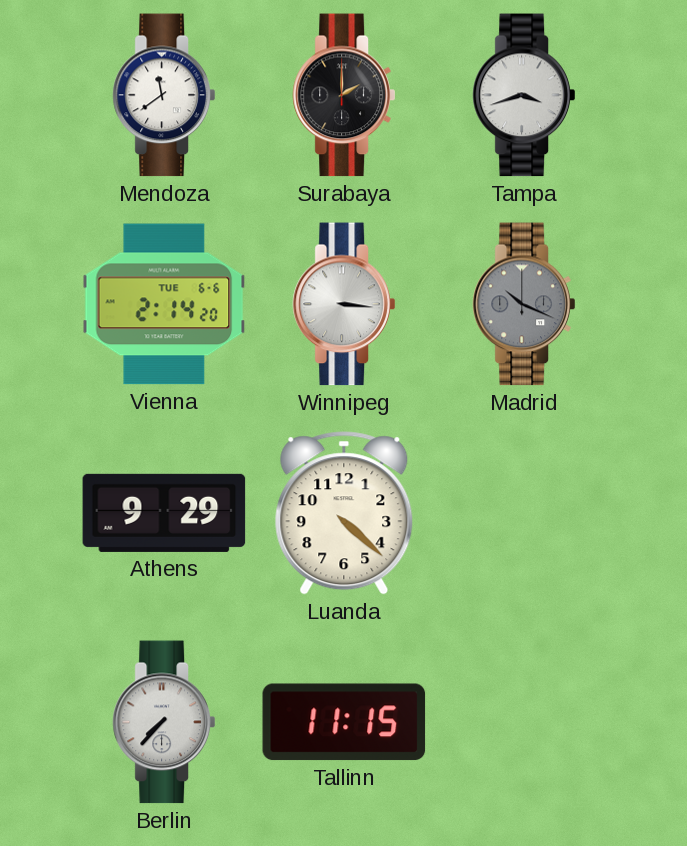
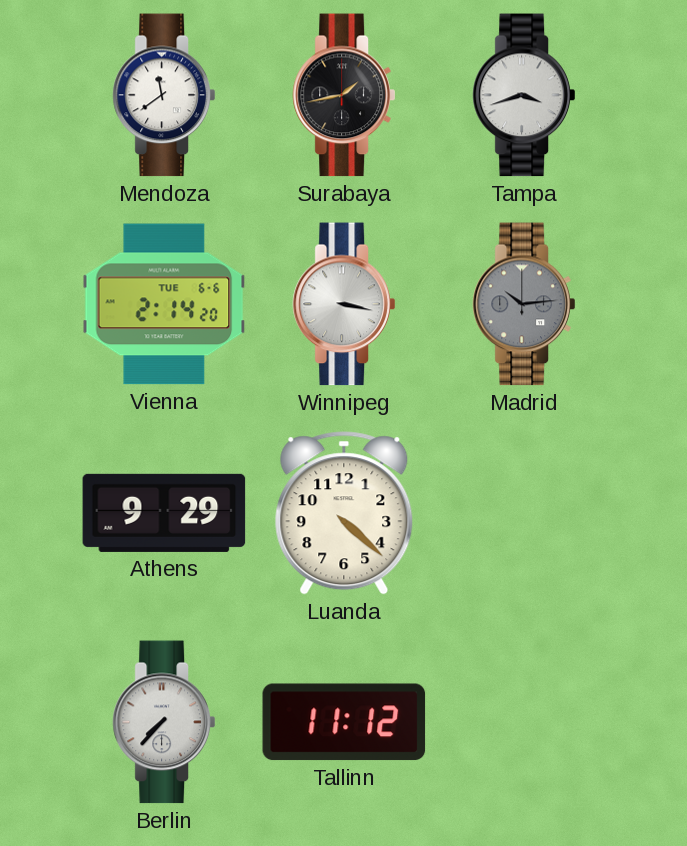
Surabaya: 2:00 -> 1:43 (344, 95)
Winnipeg: 3:16 -> 3:17 (344, 304)
Madrid: 10:19 -> 10:14 (524, 304)
Tallinn: 11:15 -> 11:12 (344, 722)
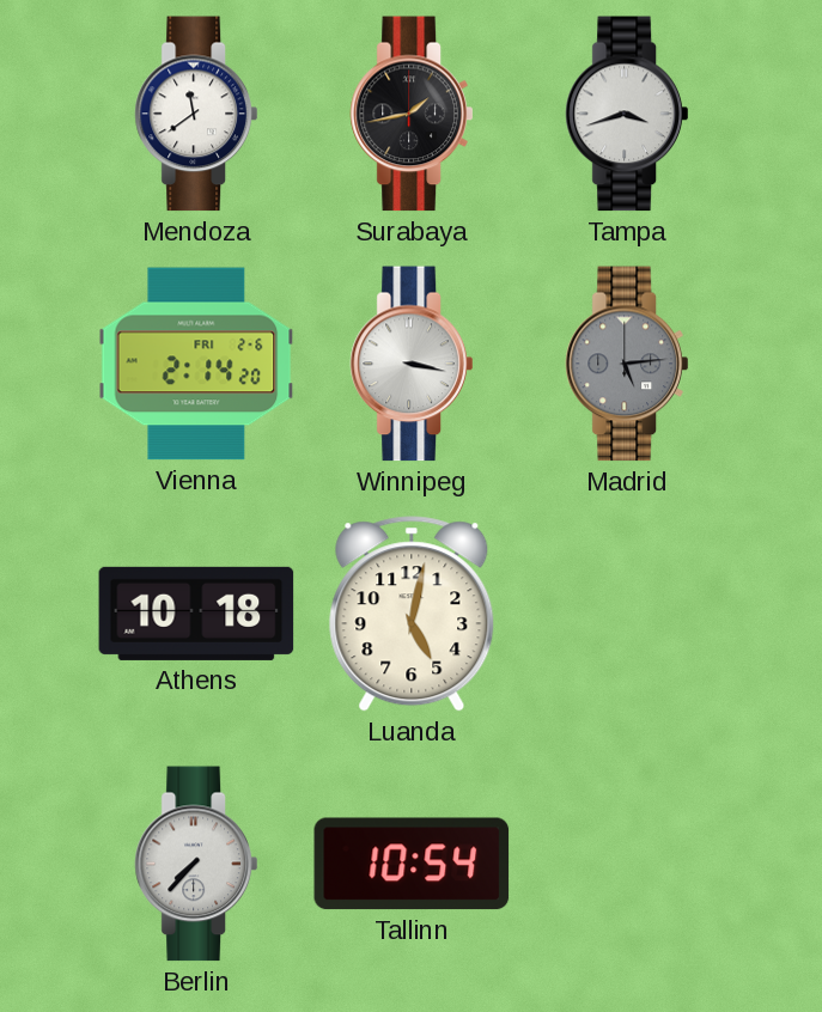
Vienna date: TUE 6-6 -> FRI 2-6 (196, 364)
Madrid: 10:14 -> 5:14 (627, 364)
Athens: 9:29 -> 10:18 (196, 614)
Luanda: 4:22 -> 5:02 (412, 614)
Tallinn: 11:12 -> 10:54 (412, 864)
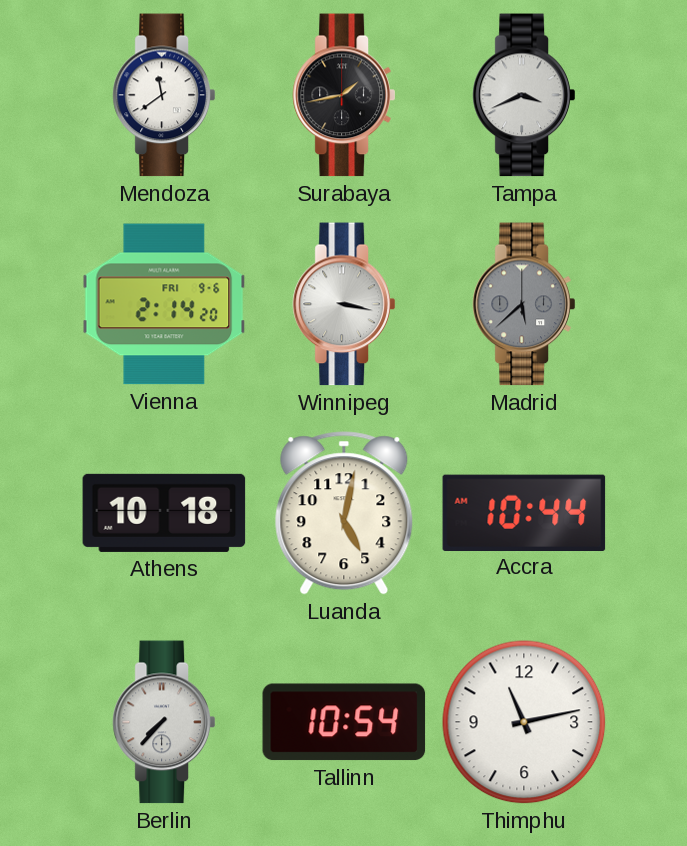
Tampa: 3:42 -> 3:41 (524, 95)
Vienna date: FRI 2-6 -> FRI 9-6 (164, 304)
Madrid: 5:14 -> 5:38 (524, 304)
Accra: none -> 10:44 (524, 512)
Thimphu: none -> 11:13 (524, 722)
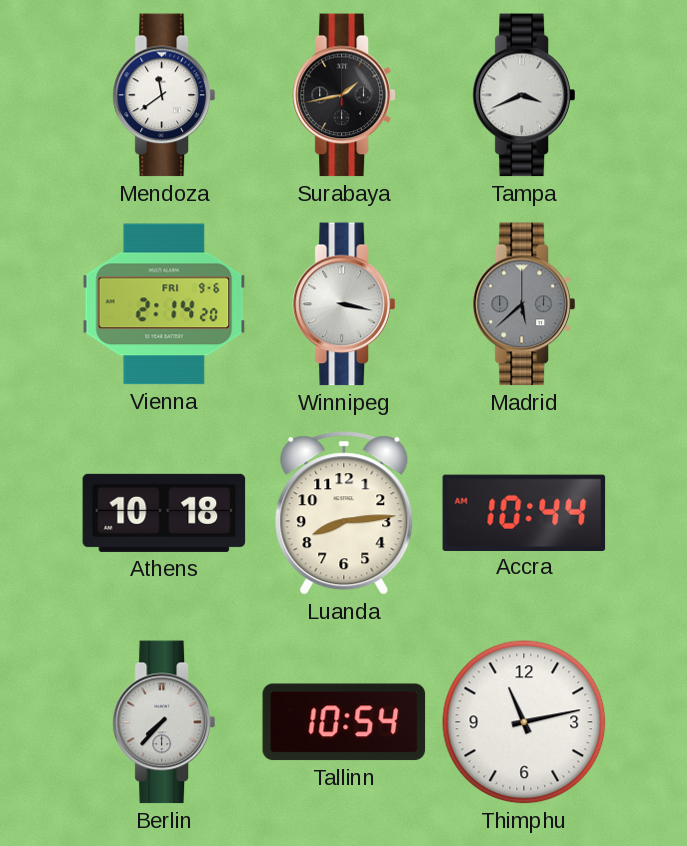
Luanda: 5:02 -> 8:14 (344, 513)
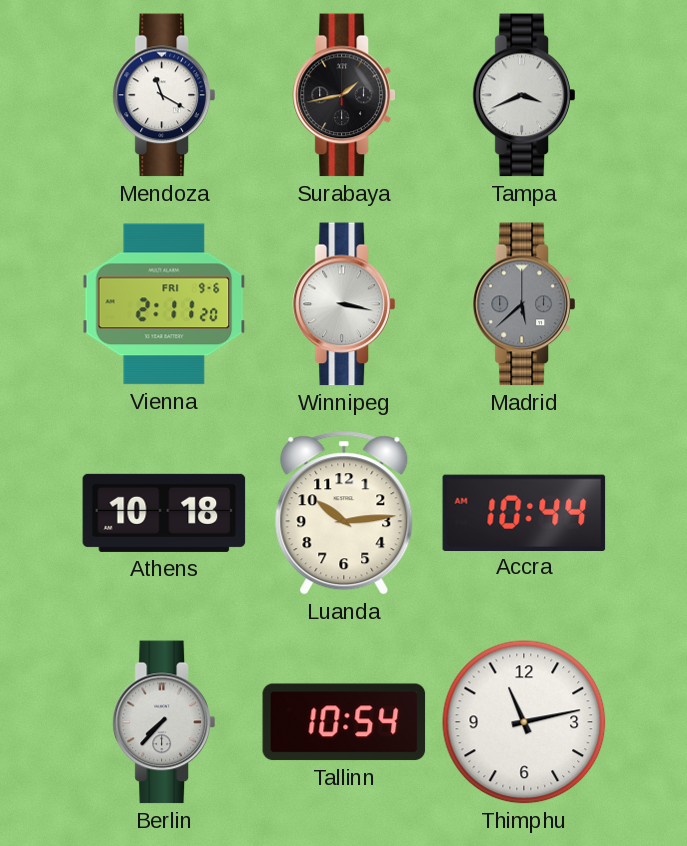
Mendoza: 11:39 -> 11:20 (164, 95)
Vienna: 2:14 -> 2:11 (164, 304)
Luanda: 8:14 -> 10:14 (344, 513)
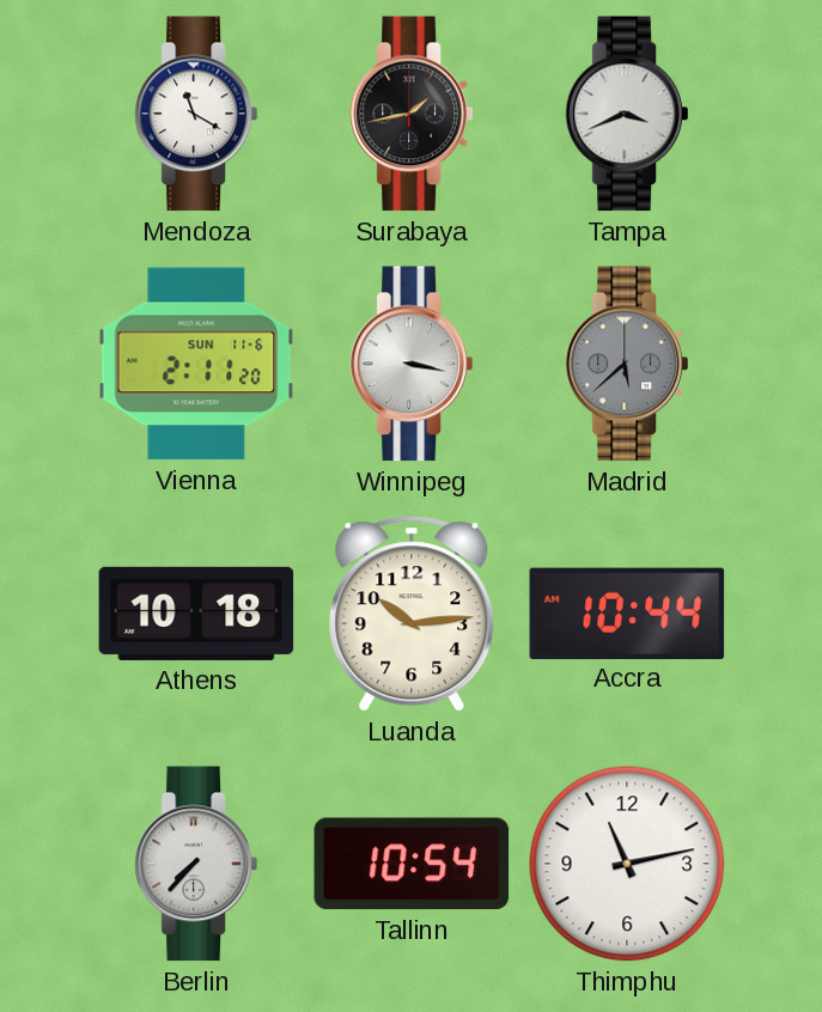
Vienna date: FRI 9-6 -> SUN 11-6 (196, 364)
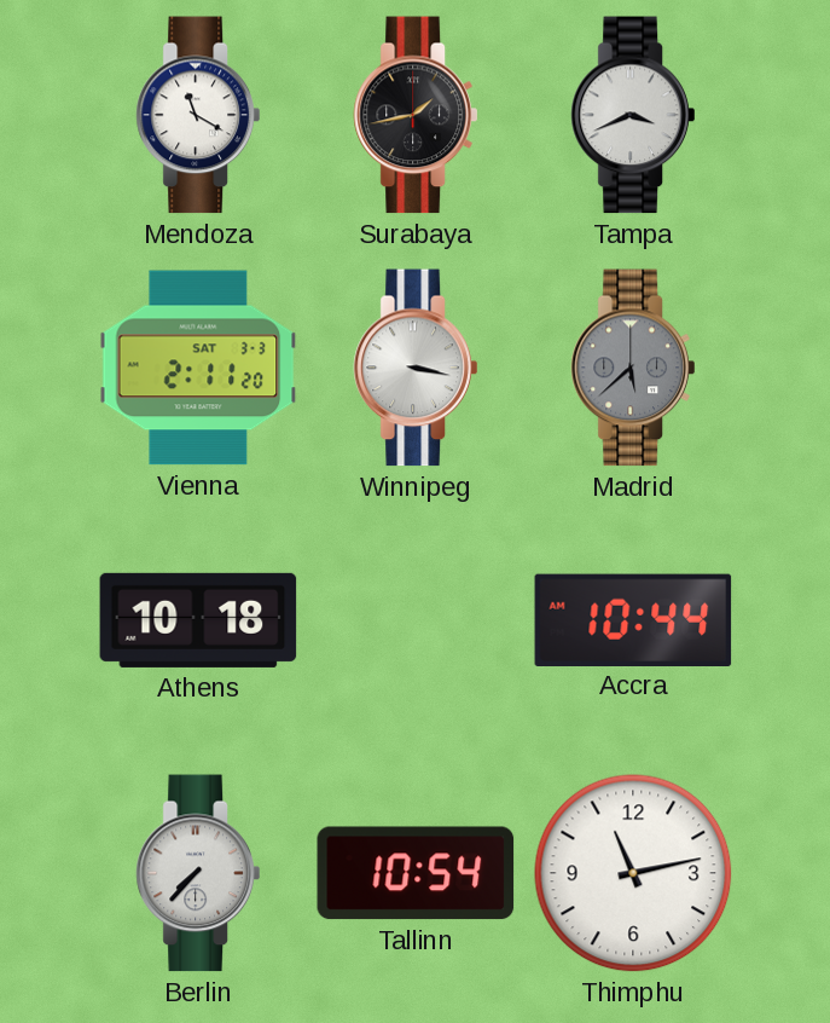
Vienna date: SUN 11-6 -> SAT 3-3 (198, 368)
Luanda: 10:14 -> none (412, 614)
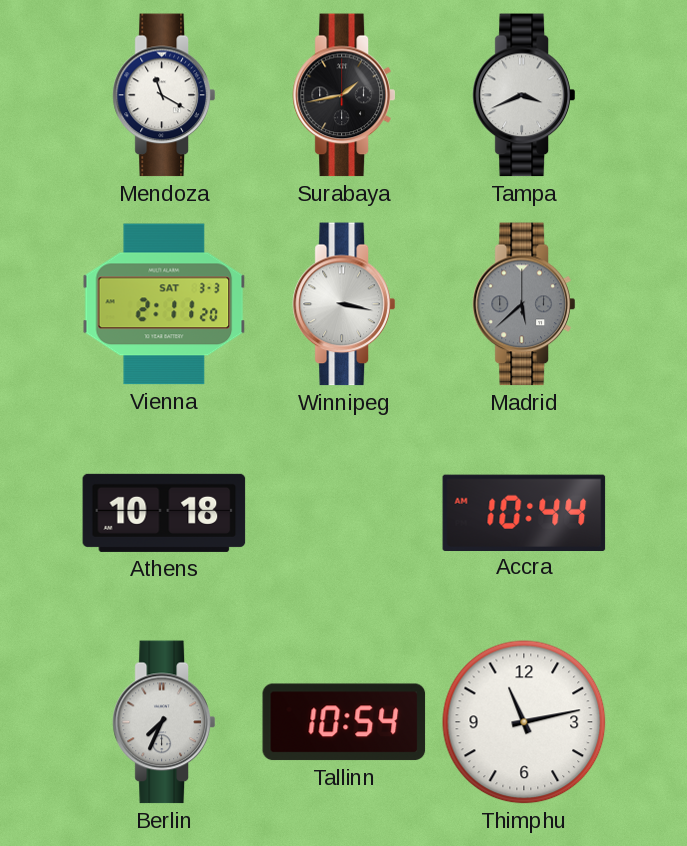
Berlin: 7:37 -> 7:34 (164, 722)
